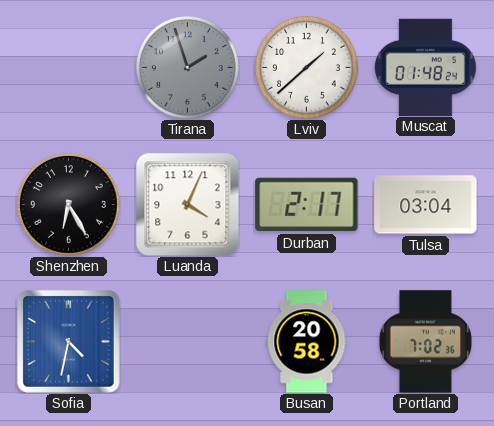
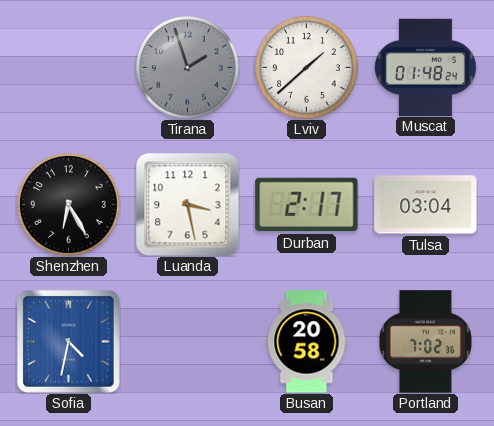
Luanda: 4:04 -> 3:28 (187, 204)
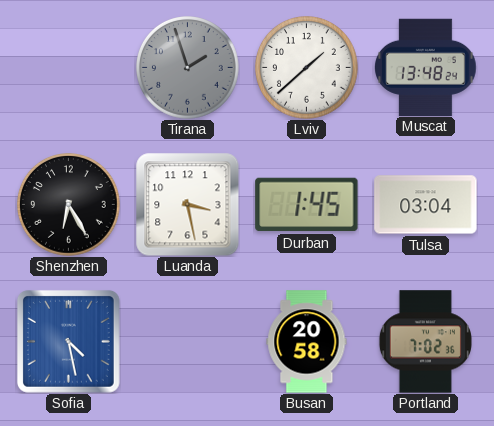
Muscat: 01:48 -> 13:48 (426, 67)
Durban: 2:17 -> 1:45 (307, 205)
Sofia: 4:32 -> 4:28 (68, 341)
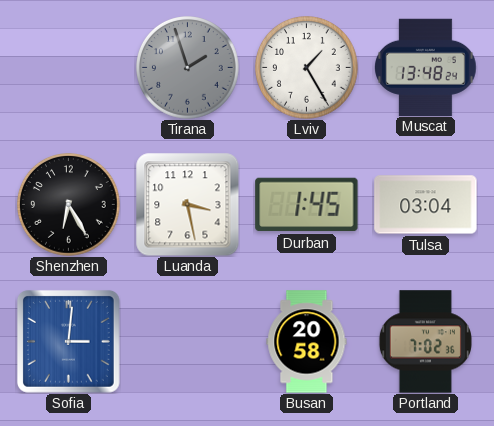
Lviv: 1:38 -> 1:25 (307, 68)
Sofia: 4:28 -> 3:01 (68, 341)
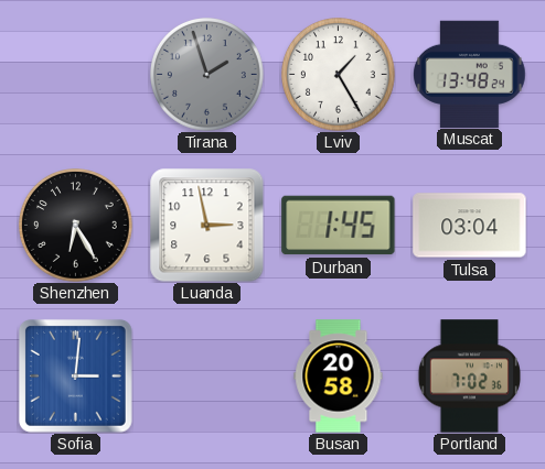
Luanda: 3:28 -> 2:58 (206, 225)
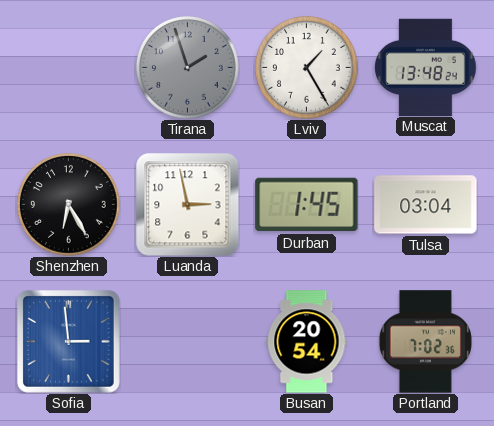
Sofia: 3:01 -> 2:59 (68, 341)
Busan: 20:58 -> 20:54 (307, 342)
